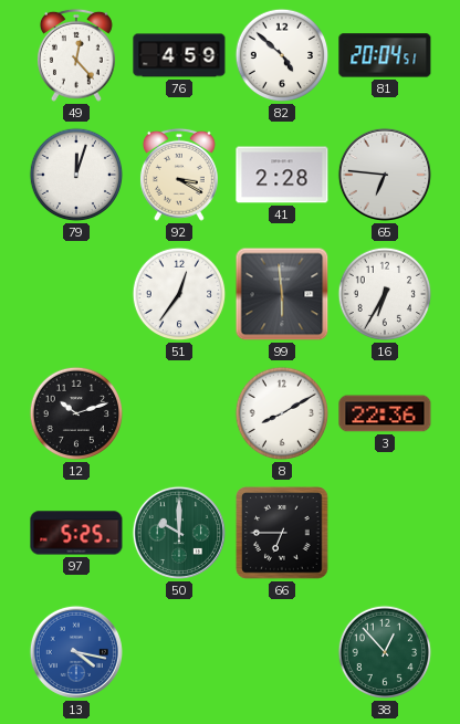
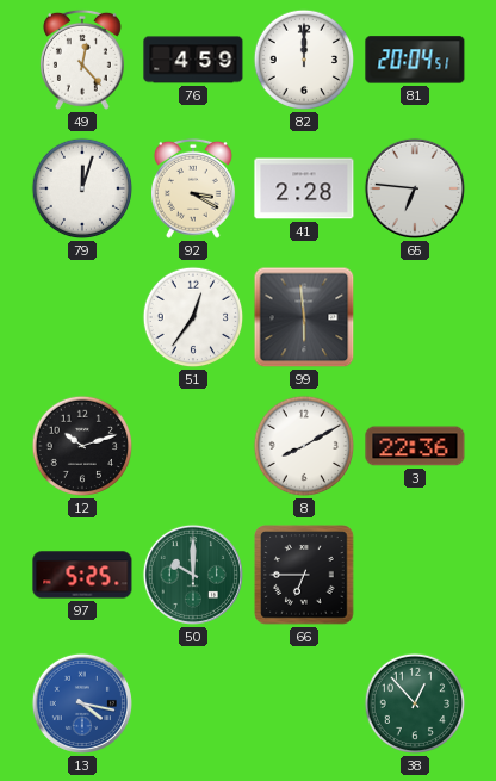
82: 4:52 -> 12:00 (304, 60)
16: 6:35 -> none (385, 294)
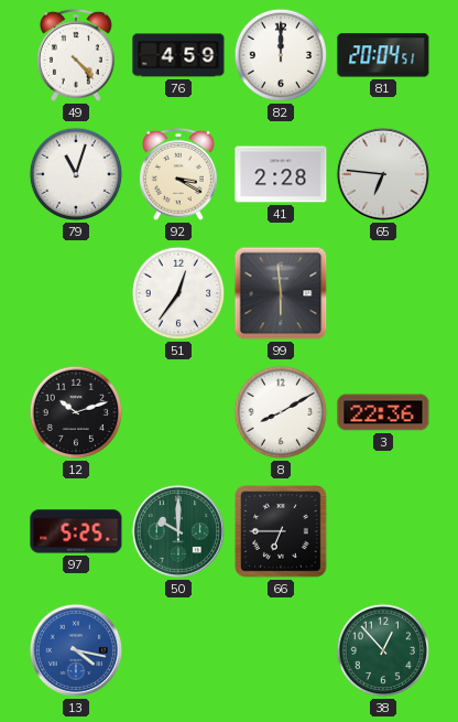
49: 12:23 -> 4:23 (76, 55)
79: 12:03 -> 11:03 (76, 174)
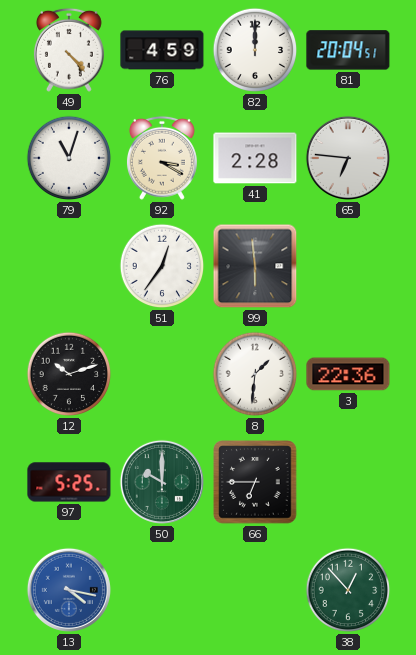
8: 8:10 -> 1:31 (255, 374)
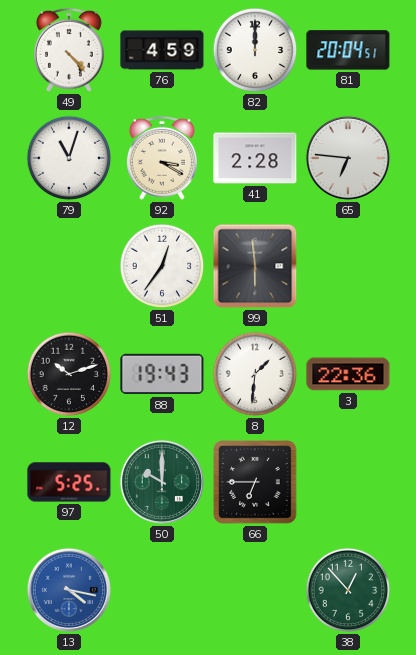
88: none -> 19:43 (162, 374)
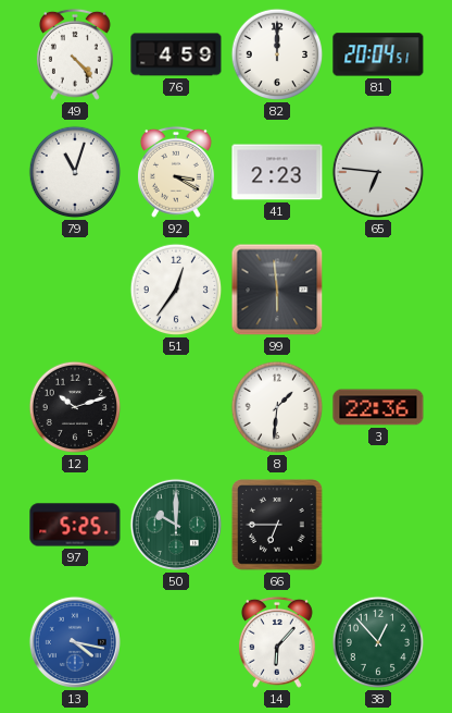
41: 2:28 -> 2:23 (277, 172)
88: 19:43 -> none (162, 374)
14: none -> 6:07 (277, 642)
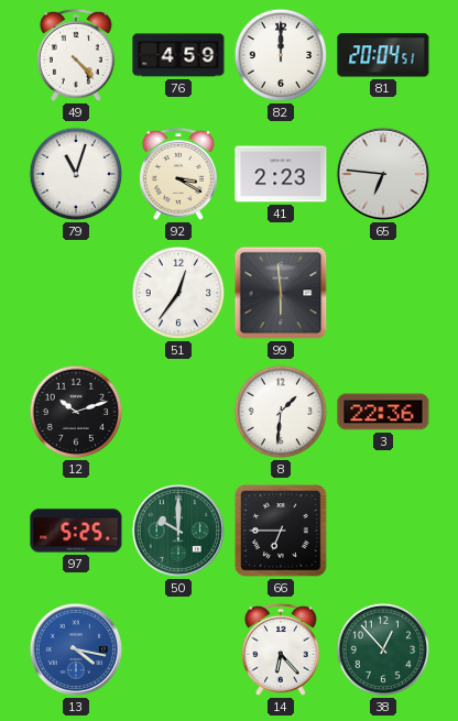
14: 6:07 -> 6:23 (281, 649)
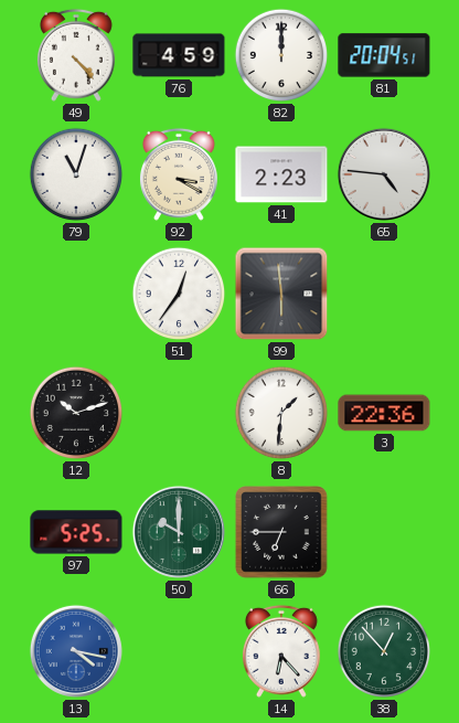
65: 6:46 -> 4:46 (384, 174)
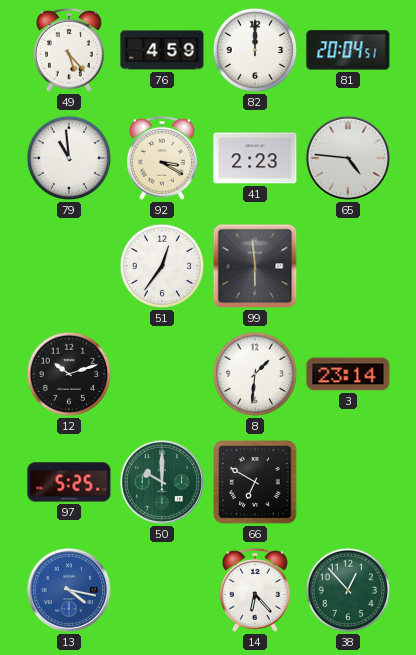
49: 4:23 -> 5:23 (69, 50)
79: 11:03 -> 10:59 (69, 158)
3: 22:36 -> 23:14 (348, 374)
66: 6:45 -> 6:50 (255, 482)
